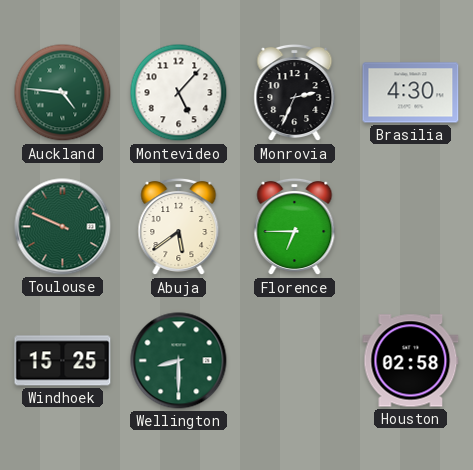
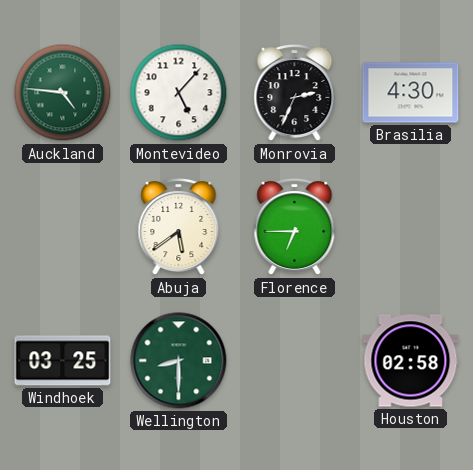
Toulouse: 9:49 -> none (63, 227)
Windhoek: 15:25 -> 03:25 (63, 361)
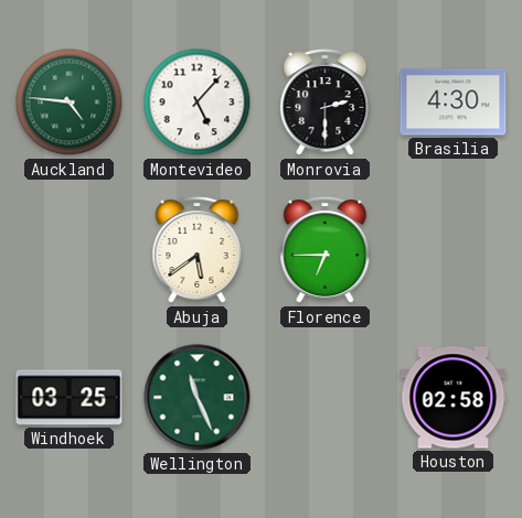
Monrovia: 2:34 -> 2:30 (326, 102)
Wellington: 8:30 -> 11:26 (198, 398)
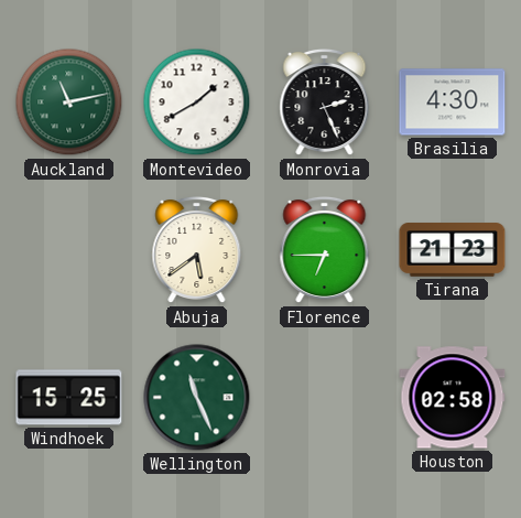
Auckland: 4:46 -> 11:13 (69, 102)
Montevideo: 5:07 -> 1:40 (197, 102)
Monrovia: 2:30 -> 2:26 (325, 102)
Tirana: none -> 21:23 (453, 250)
Windhoek: 03:25 -> 15:25 (69, 398)
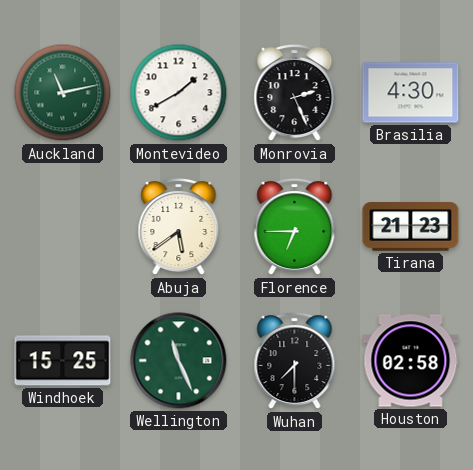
Wuhan: none -> 7:30 (295, 361)
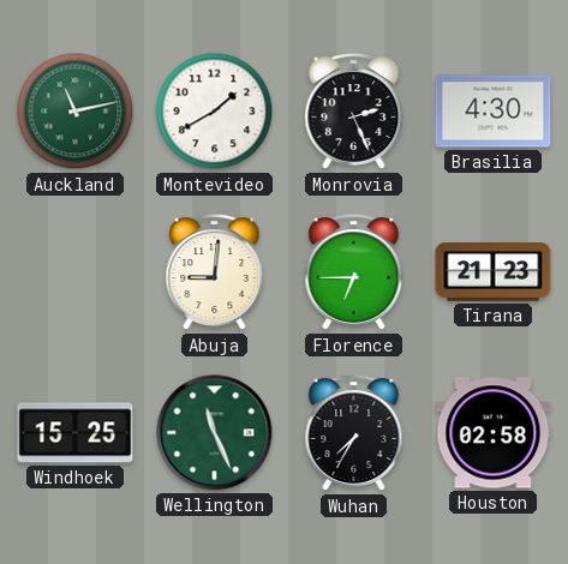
Abuja: 5:39 -> 9:01 (215, 272)
Wuhan: 7:30 -> 7:35 (354, 433)
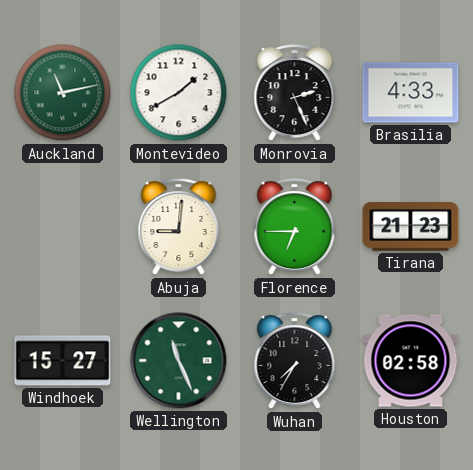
Brasilia: 4:30 -> 4:33 (411, 93)
Windhoek: 15:25 -> 15:27 (63, 361)
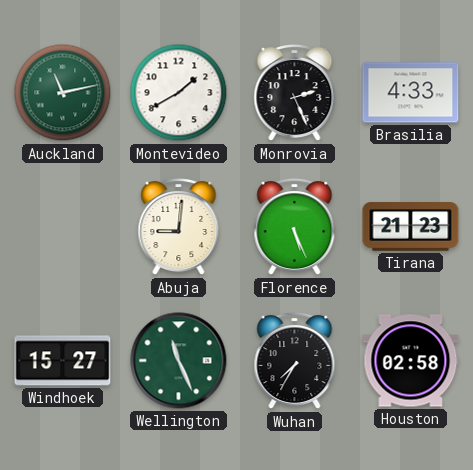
Florence: 6:45 -> 5:26 (295, 227)
